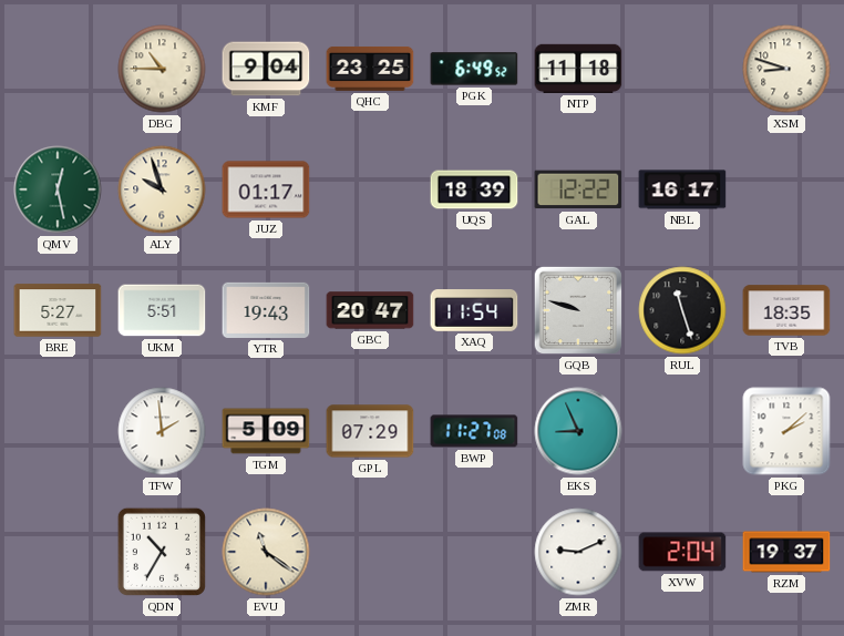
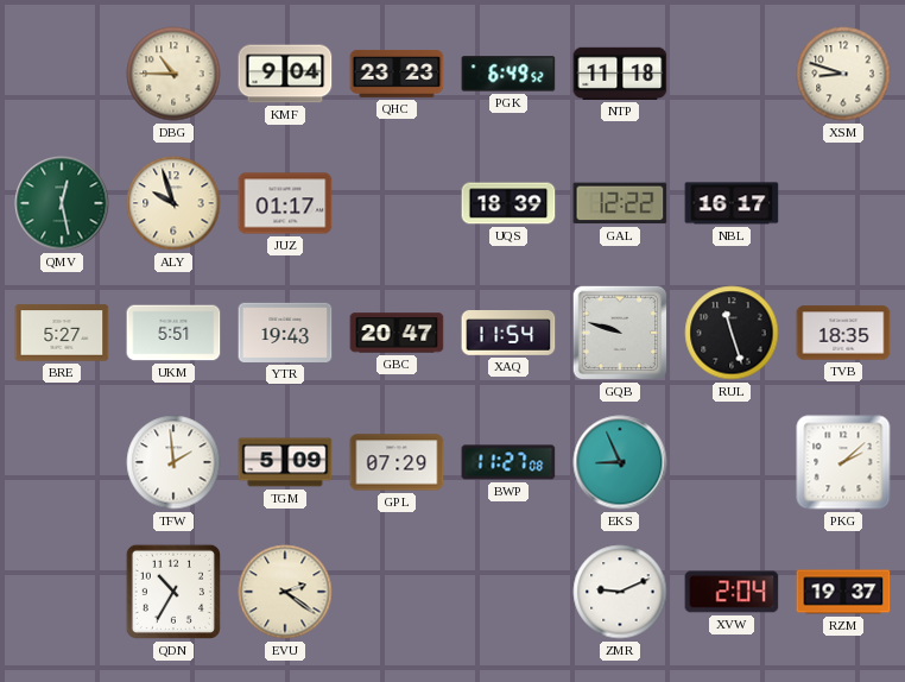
QHC: 23:25 -> 23:23 (397, 74)
EVU: 11:21 -> 2:21 (285, 592)
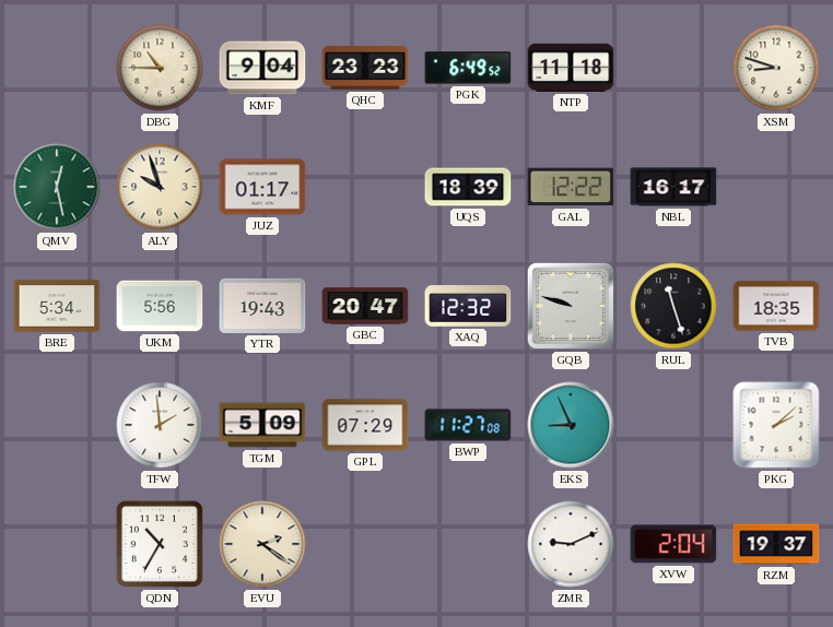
BRE: 5:27 -> 5:34 (57, 306)
UKM: 5:51 -> 5:56 (160, 306)
XAQ: 11:54 -> 12:32 (468, 306)
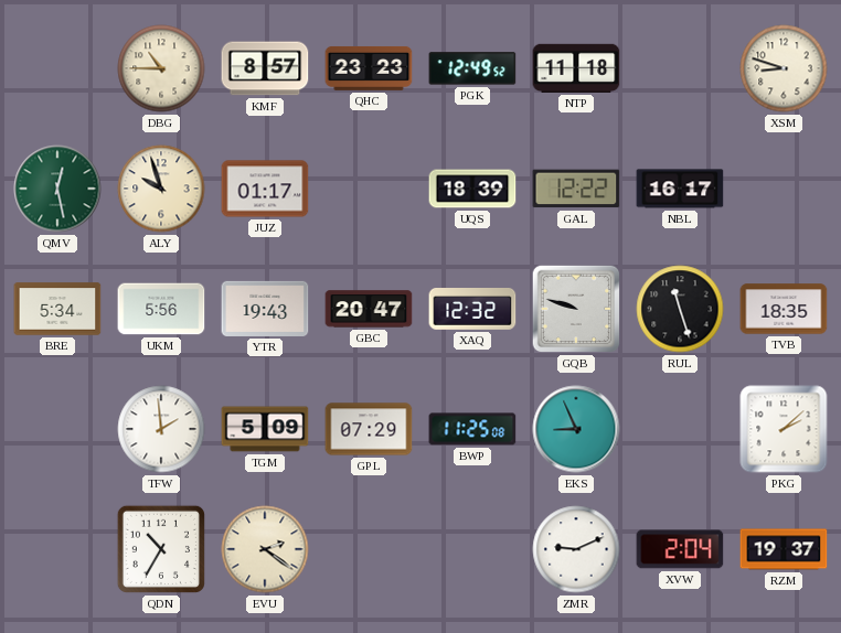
KMF: 9:04 -> 8:57 (265, 68)
PGK: 6:49 -> 12:49 (472, 68)
BWP: 11:27 -> 11:25 (472, 429)
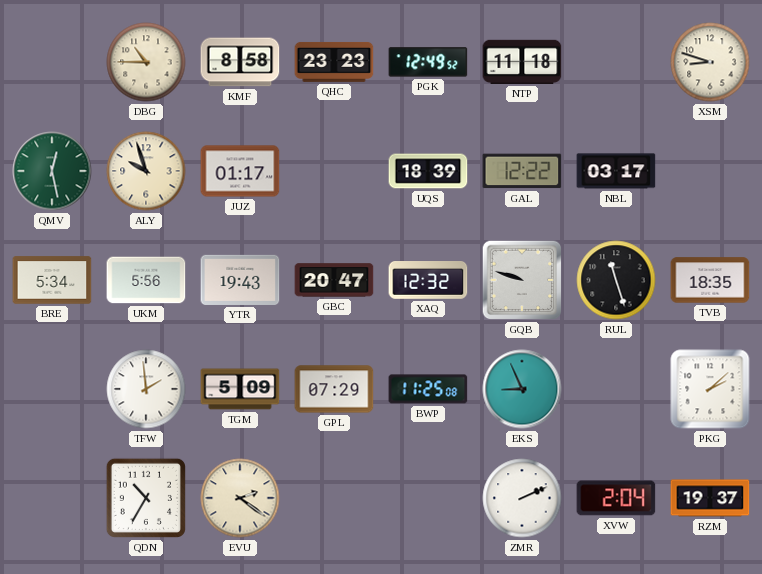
KMF: 8:57 -> 8:58 (240, 62)
NBL: 16:17 -> 03:17 (616, 171)
ZMR: 9:11 -> 2:11 (522, 498)
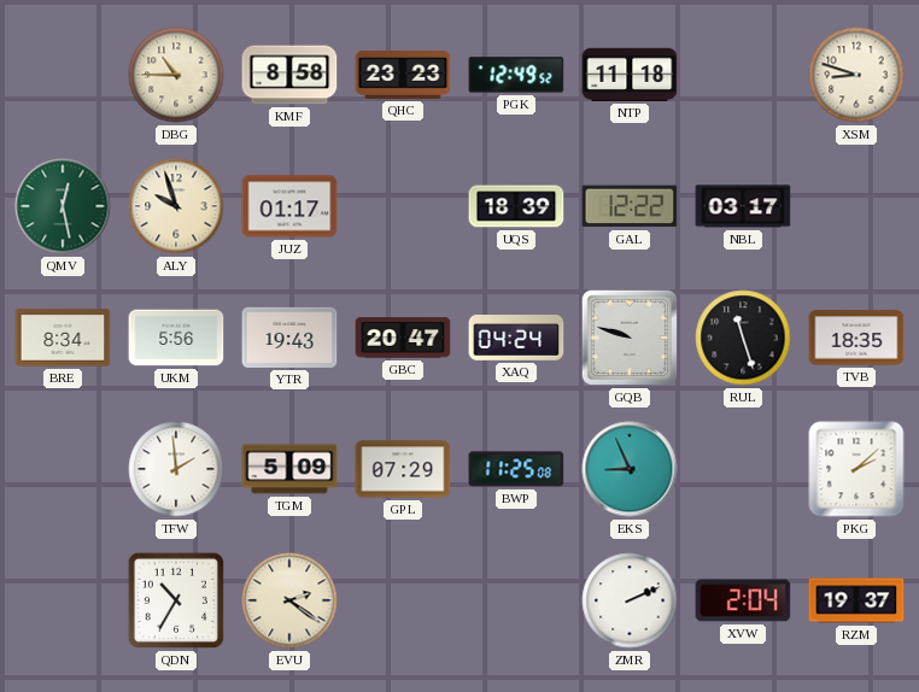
BRE: 5:34 -> 8:34 (63, 338)
XAQ: 12:32 -> 04:24 (516, 338)
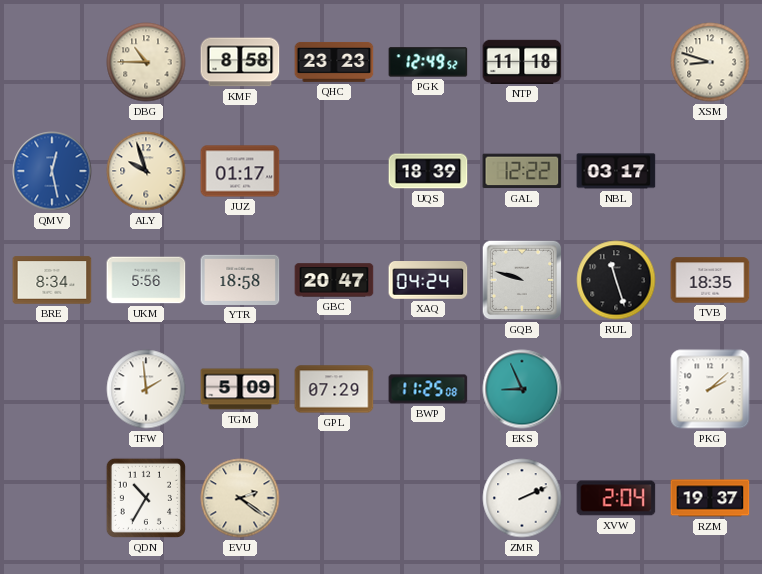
QMV dial: green -> blue (52, 171)
YTR: 19:43 -> 18:58 (240, 280)
